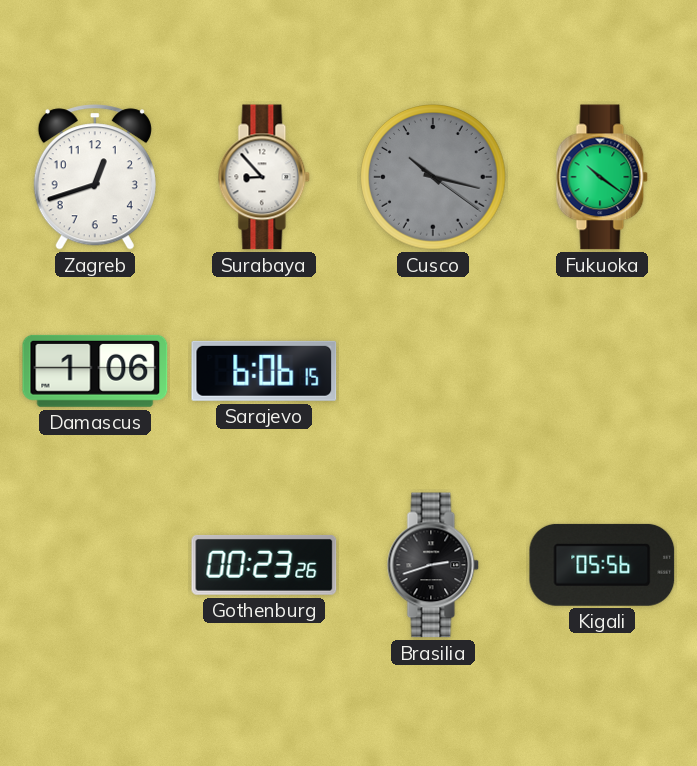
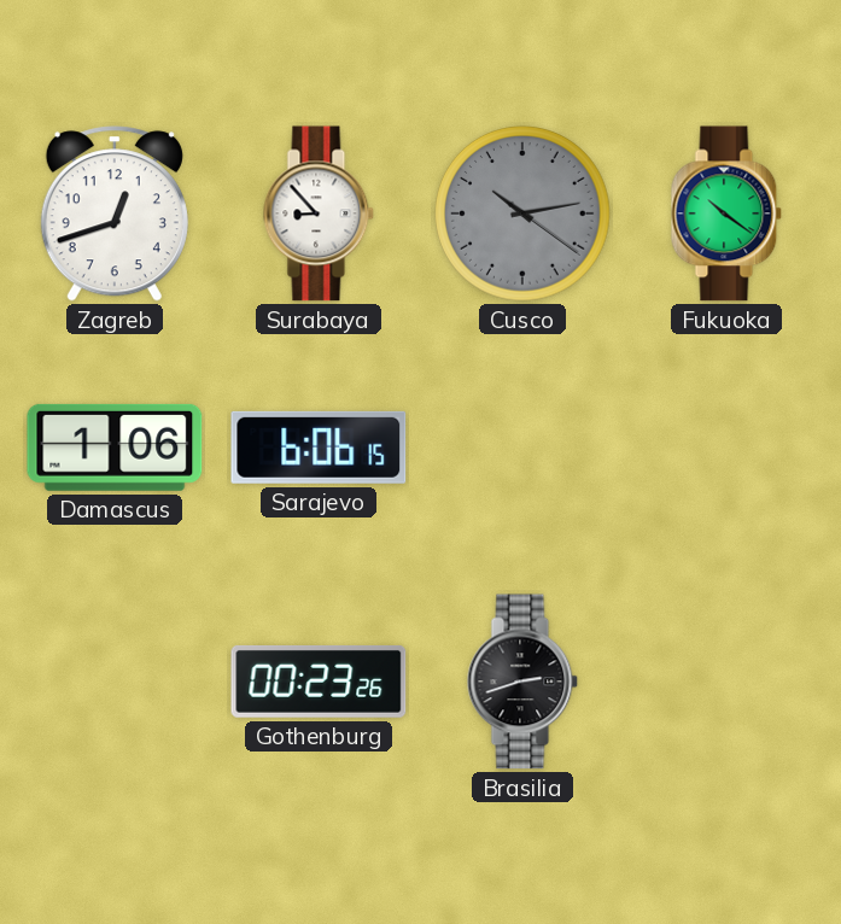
Cusco: 10:17 -> 10:13 (524, 215)
Kigali: 05:56 -> none (602, 565)
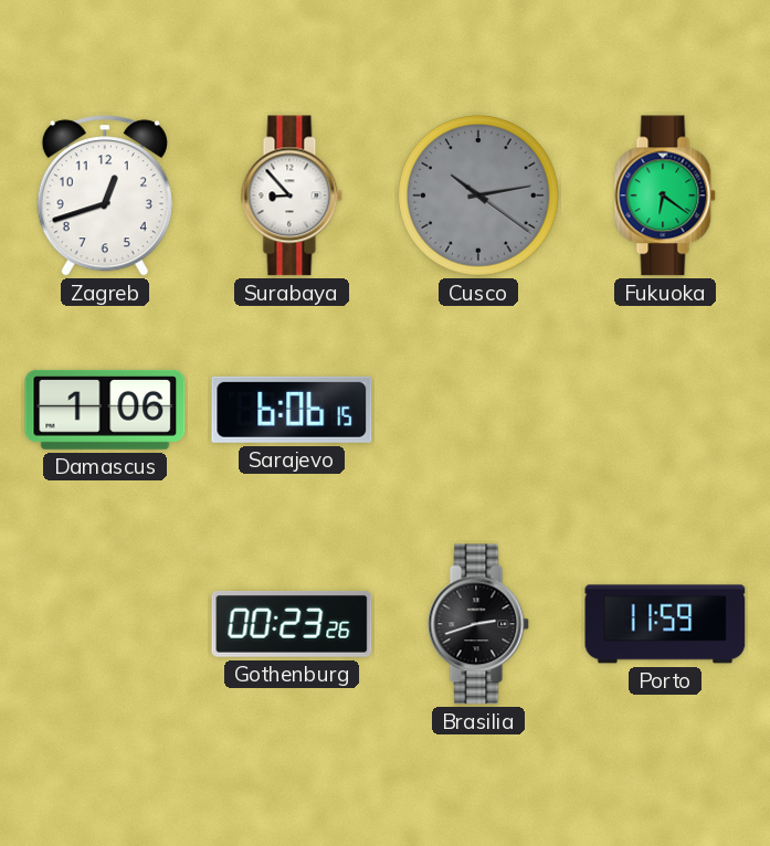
Fukuoka: 10:21 -> 6:21 (665, 195)
Porto: none -> 11:59 (665, 624)
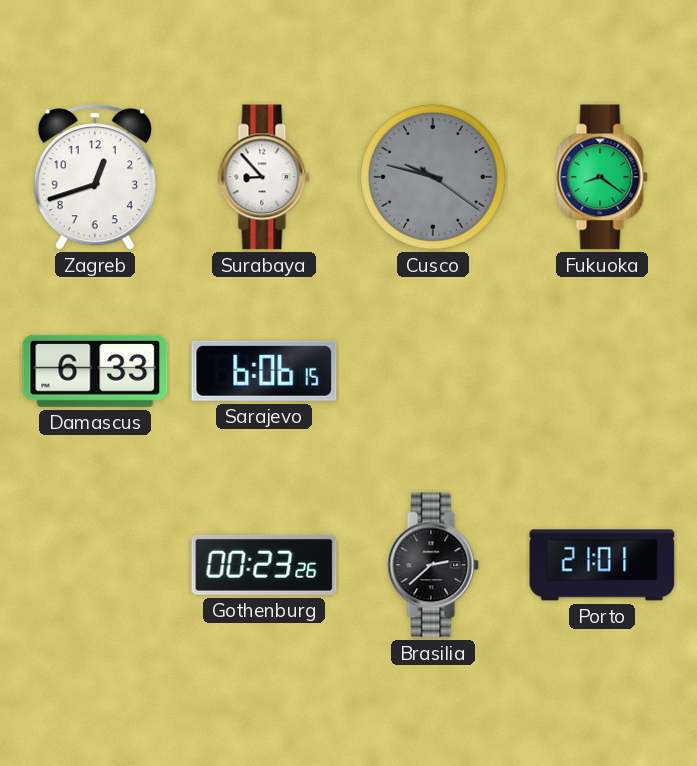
Cusco: 10:13 -> 9:47 (434, 178)
Fukuoka: 6:21 -> 8:21 (602, 177)
Damascus: 1:06 -> 6:33 (95, 371)
Brasilia: 2:42 -> 2:38 (433, 565)
Porto: 11:59 -> 21:01 (602, 565)
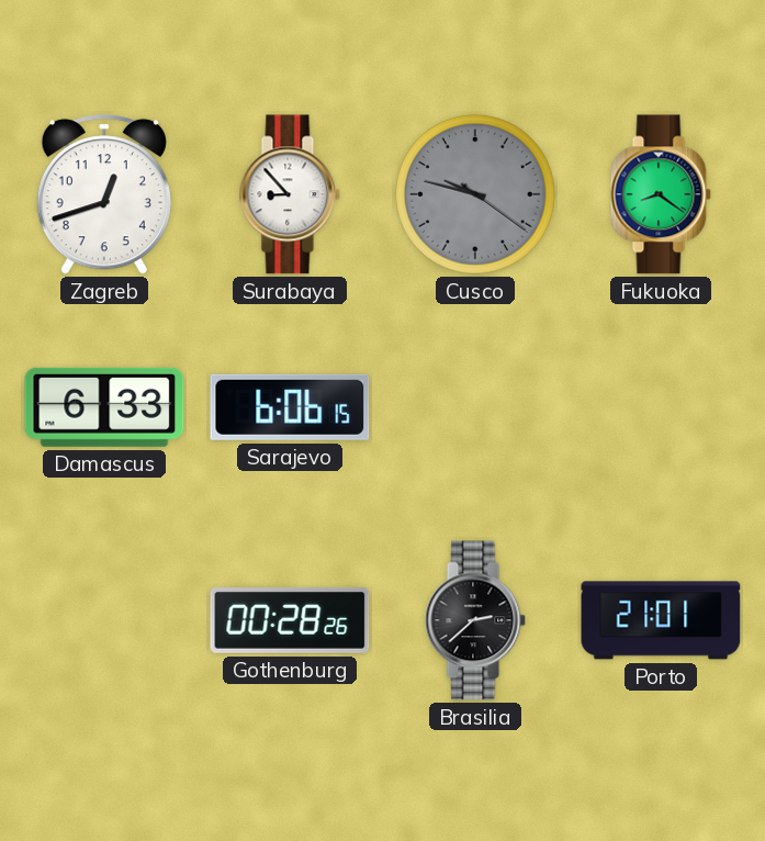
Gothenburg: 00:23 -> 00:28 (290, 620)
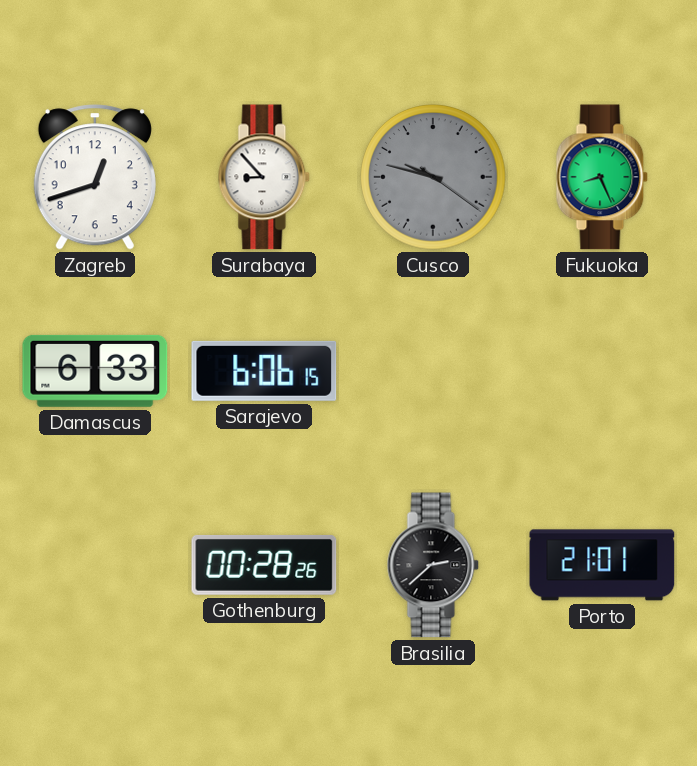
Fukuoka: 8:21 -> 8:26 (602, 177)
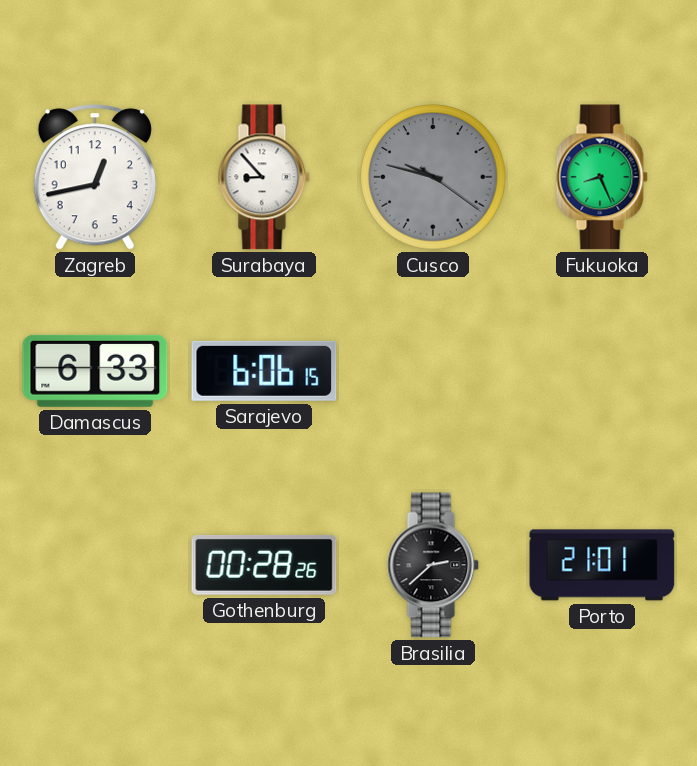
Zagreb: 12:42 -> 12:43 (95, 177)
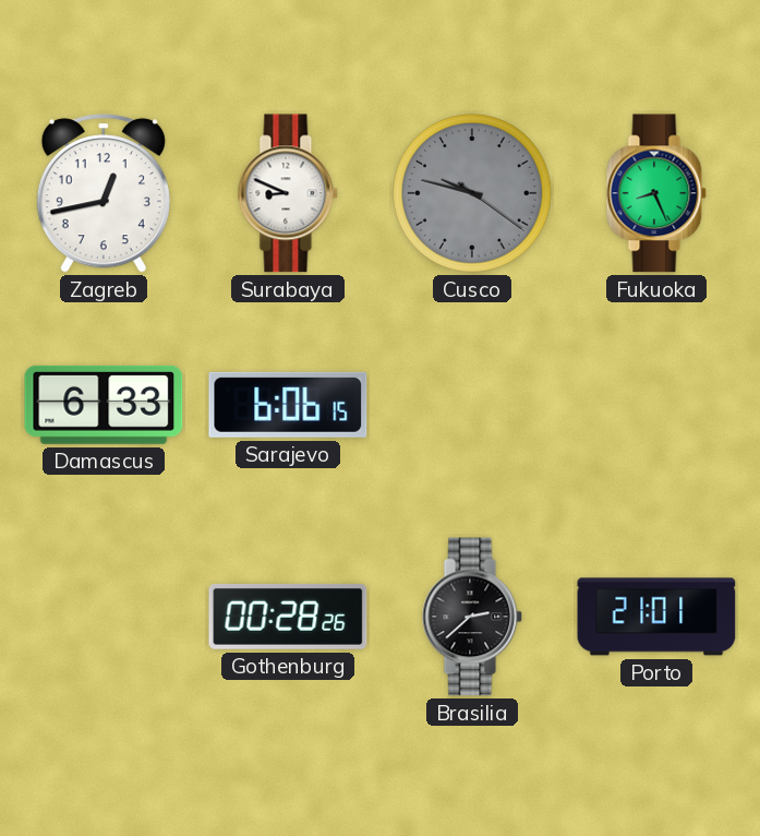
Surabaya: 8:53 -> 8:49 (288, 193)
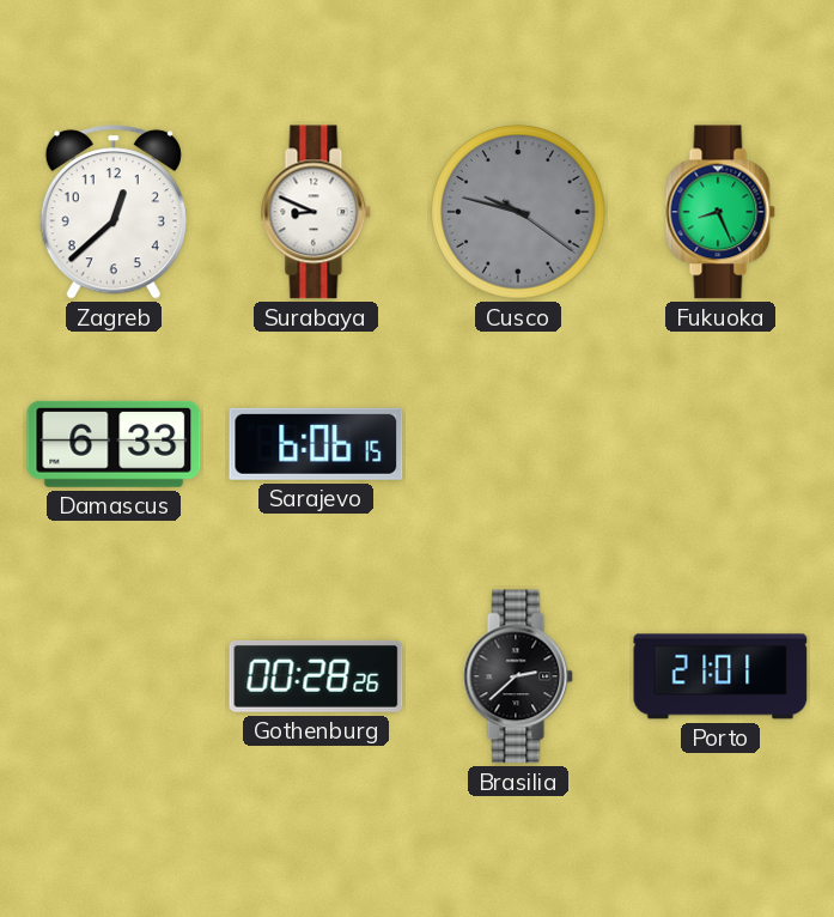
Zagreb: 12:43 -> 12:38 (114, 212)
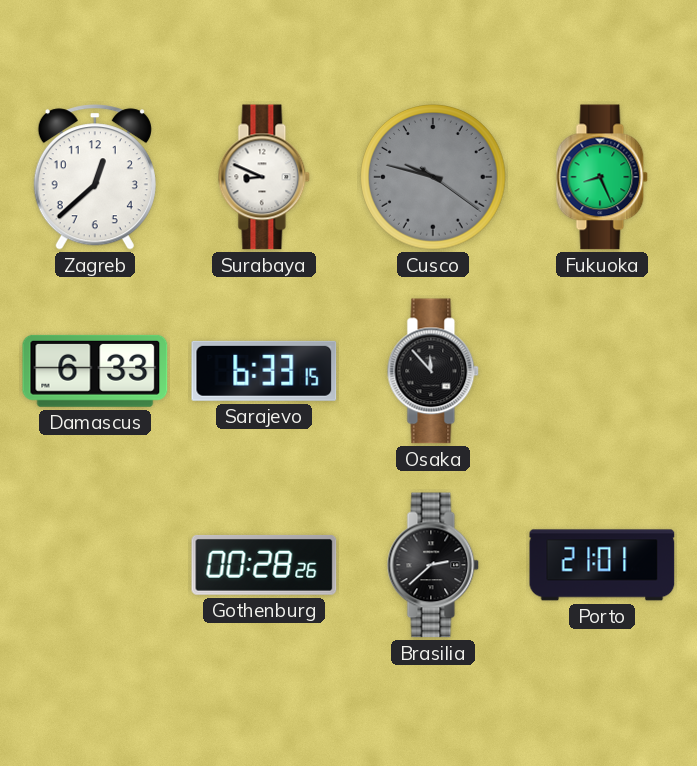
Sarajevo: 6:06 -> 6:33 (264, 371)
Osaka: none -> 11:53 (433, 371)
